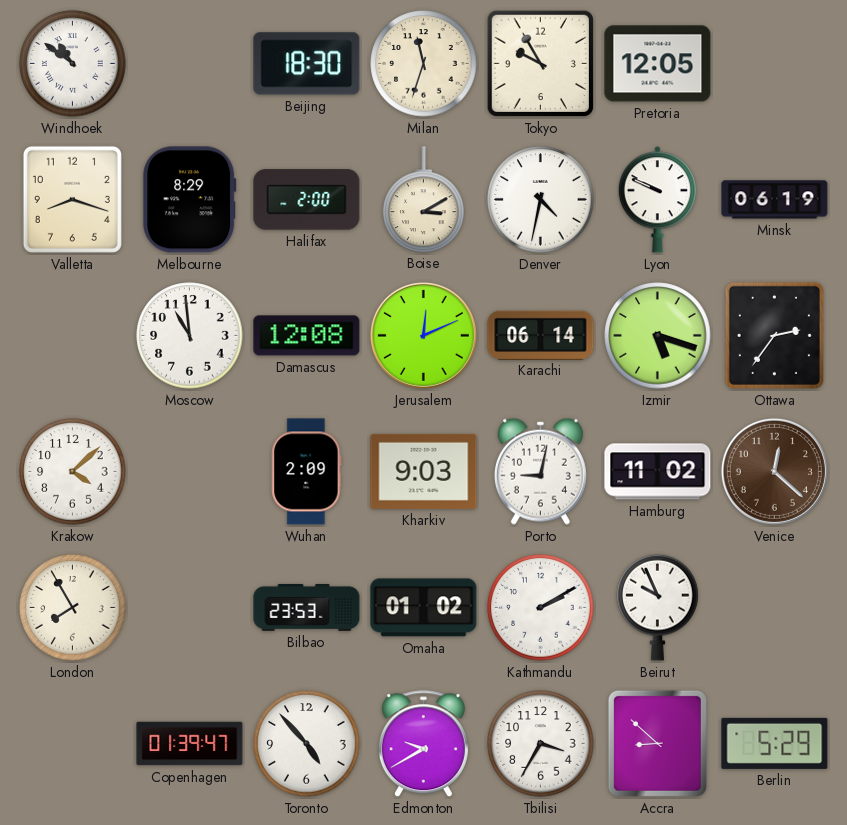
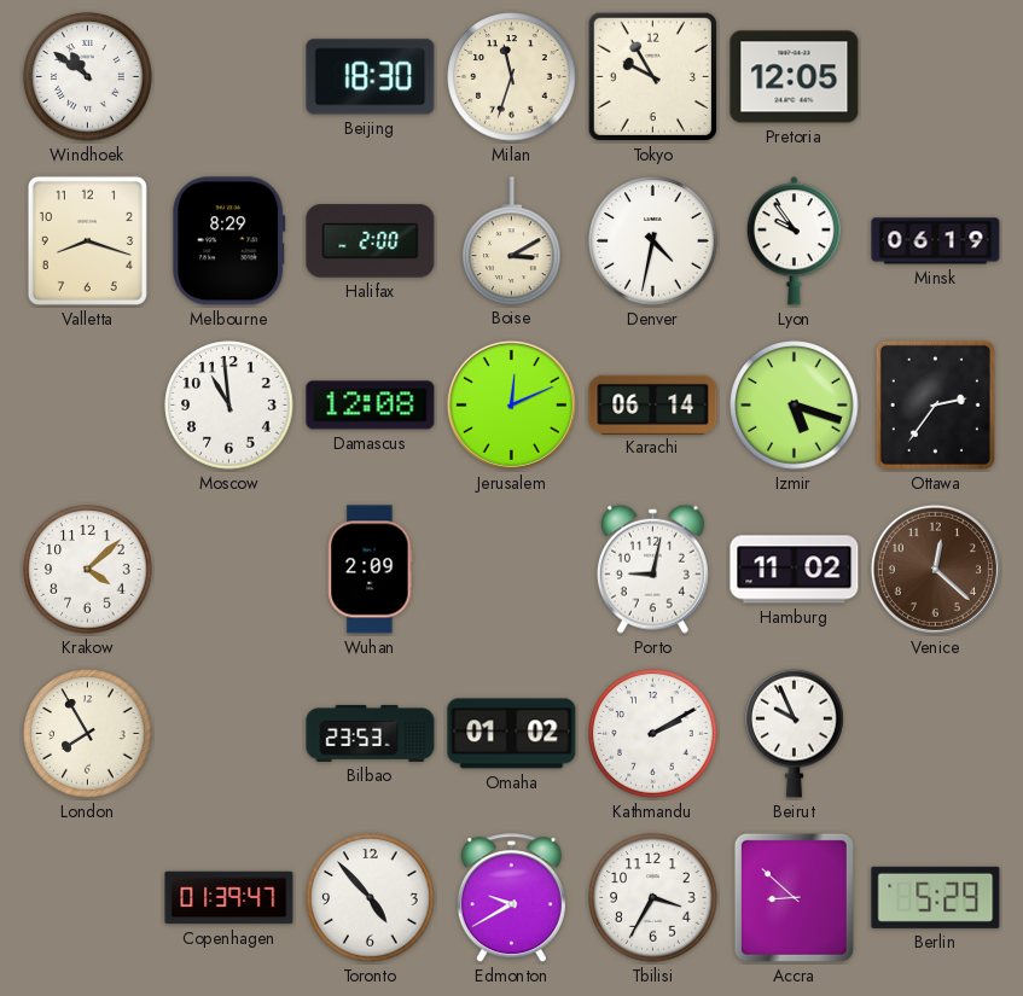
Lyon: 9:49 -> 9:54 (794, 241)
Kharkiv: 9:03 -> none (424, 471)
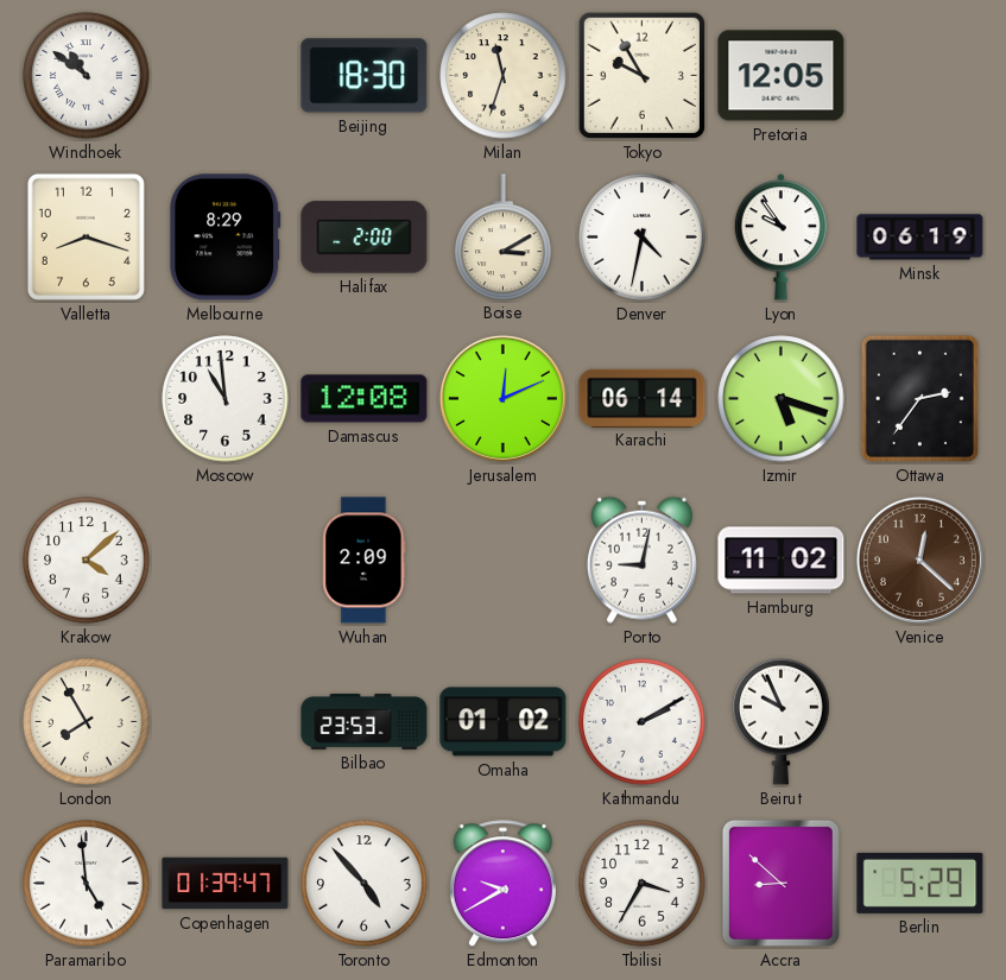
Paramaribo: none -> 4:59 (87, 884)
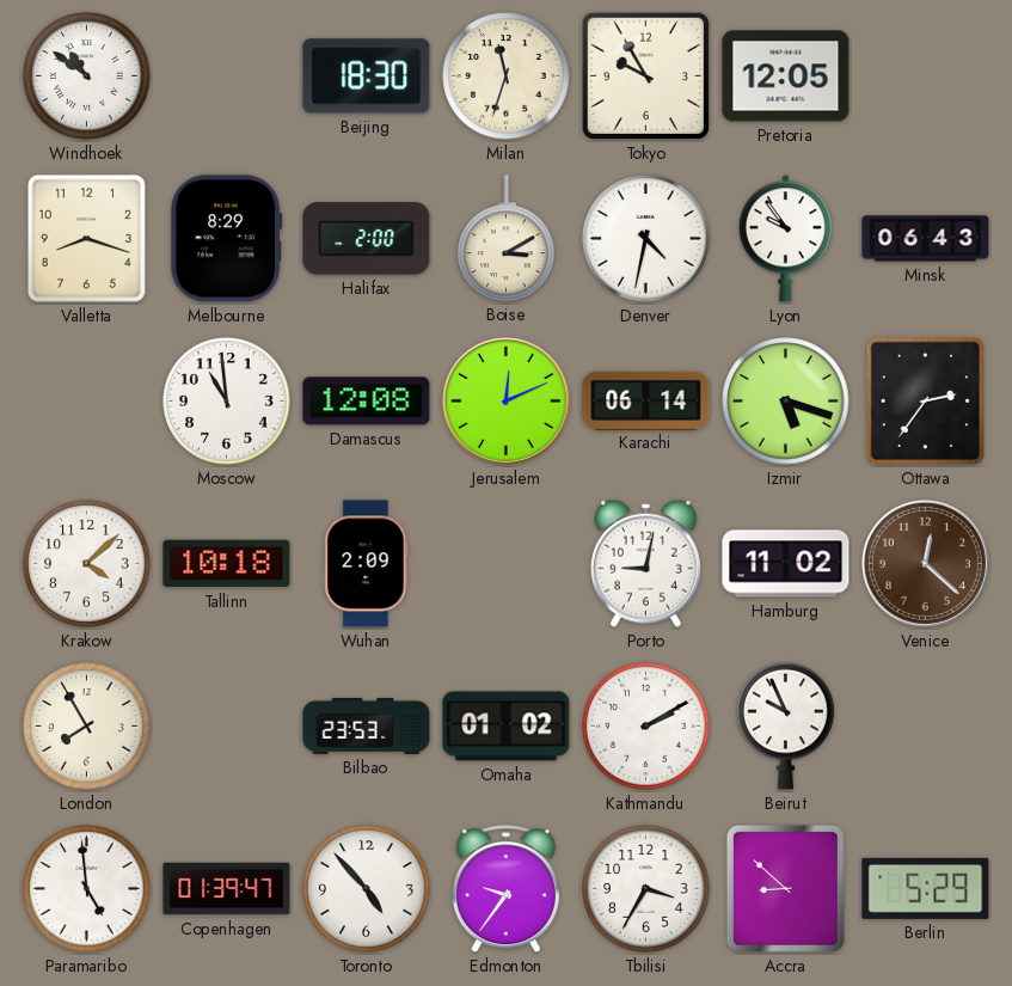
Minsk: 06:19 -> 06:43 (926, 239)
Tallinn: none -> 10:18 (227, 564)
Edmonton: 9:40 -> 9:36 (505, 889)
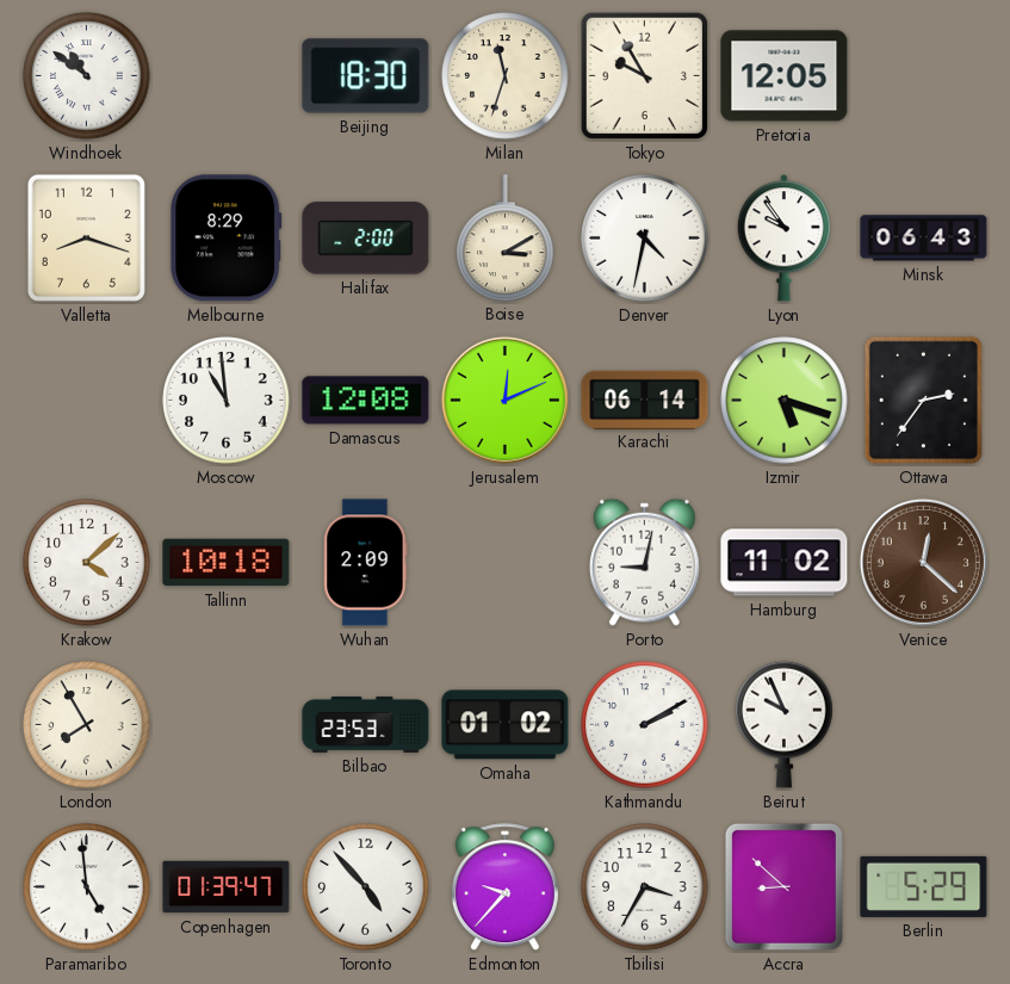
Edmonton: 9:36 -> 9:37 (504, 887)
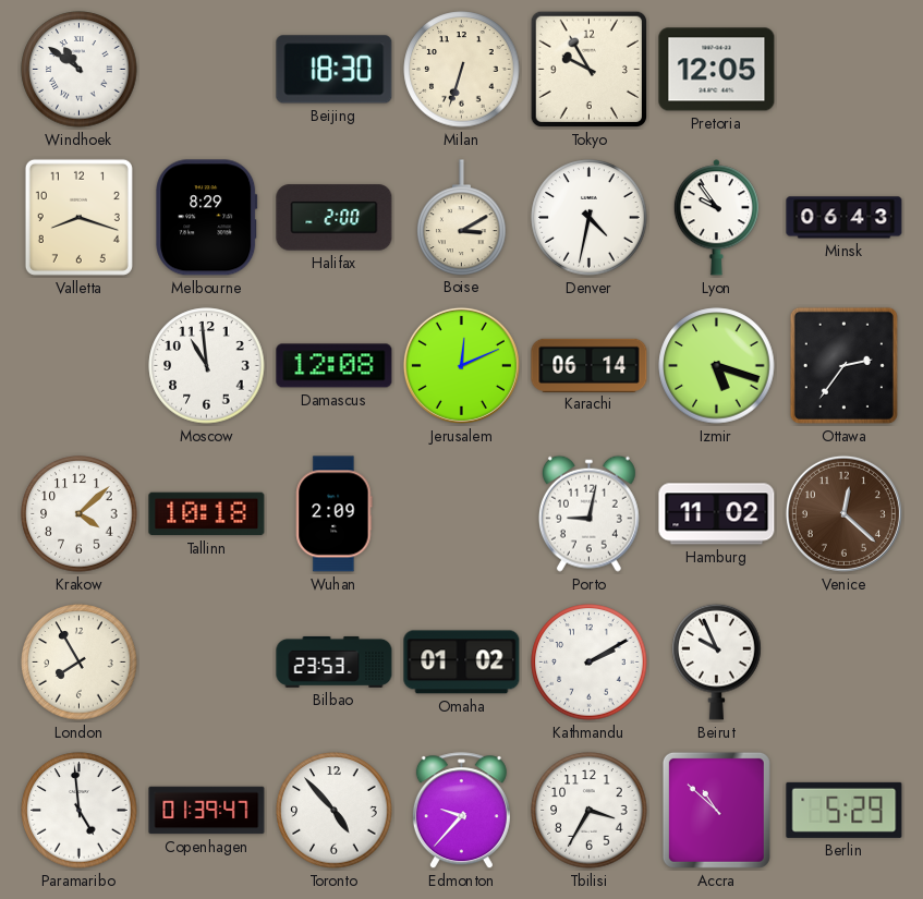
Milan: 11:33 -> 6:33 (462, 70)
Accra: 8:52 -> 10:52 (716, 810)
